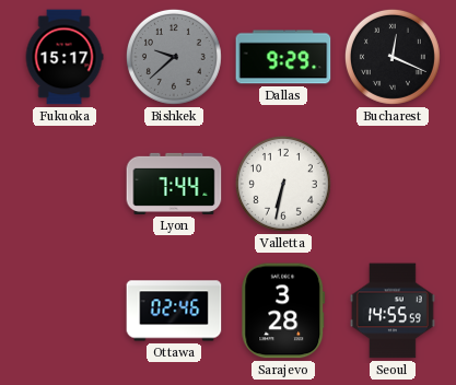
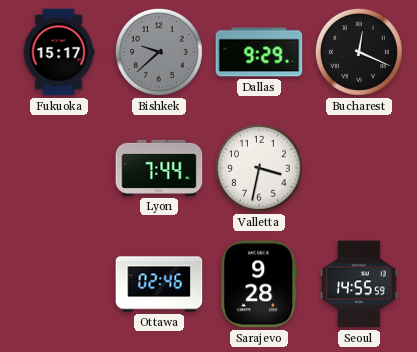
Valletta: 6:32 -> 3:32 (259, 168)
Sarajevo: 3:28 -> 9:28 (259, 284)
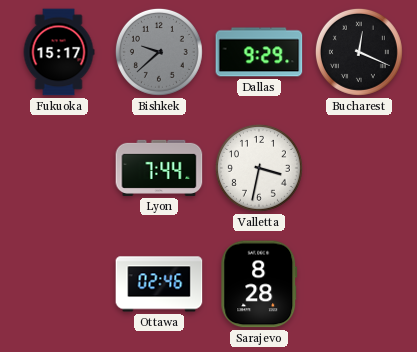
Sarajevo: 9:28 -> 8:28 (259, 284)
Seoul: 14:55 -> none (360, 284)
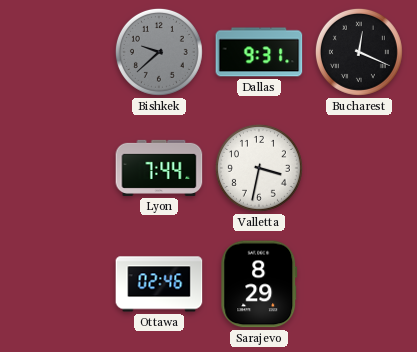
Fukuoka: 15:17 -> none (59, 52)
Dallas: 9:29 -> 9:31 (259, 52)
Sarajevo: 8:28 -> 8:29 (259, 284)
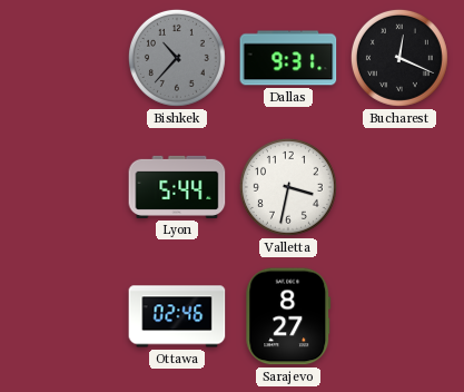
Bishkek: 9:38 -> 10:37 (177, 58)
Lyon: 7:44 -> 5:44 (177, 187)
Sarajevo: 8:29 -> 8:27 (288, 316)
